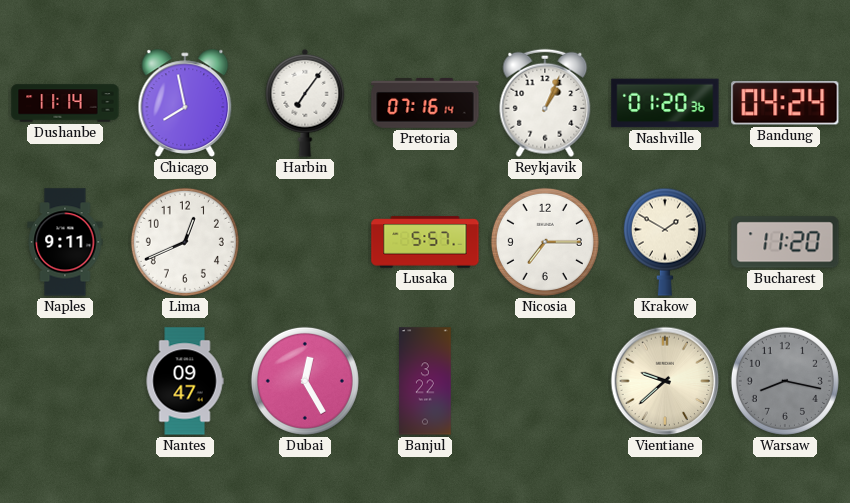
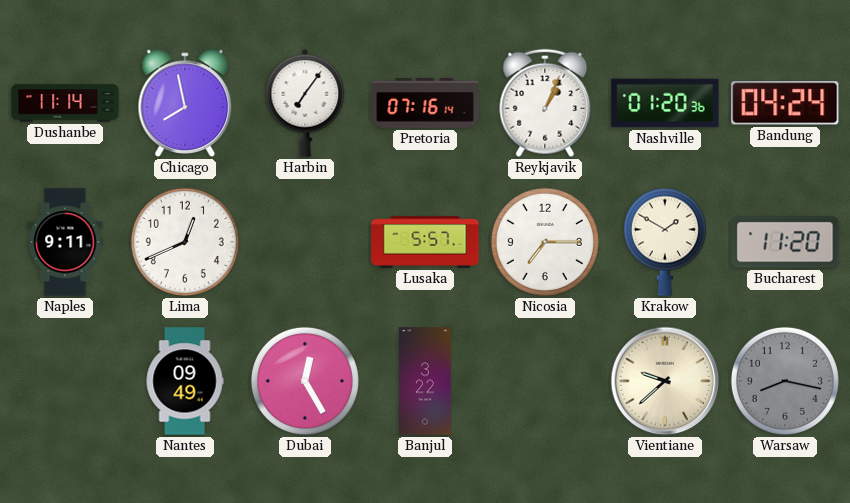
Nantes: 09:47 -> 09:49 (185, 381)
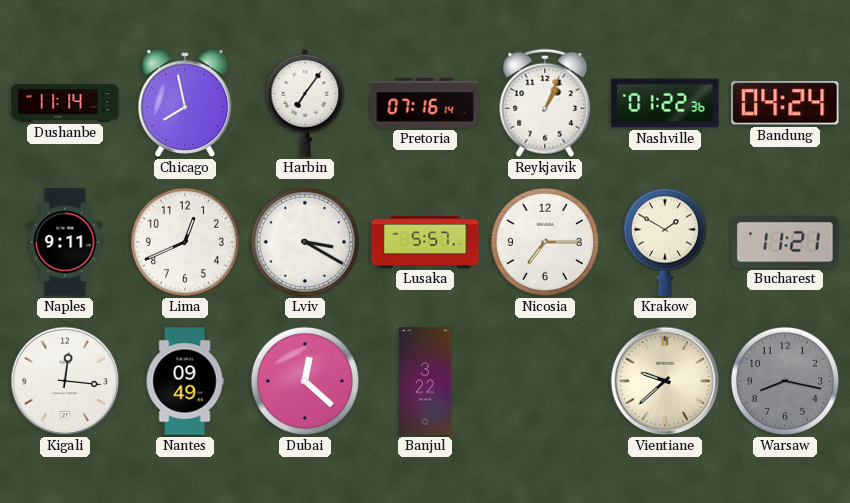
Nashville: 01:20 -> 01:22 (665, 103)
Lviv: none -> 3:20 (305, 242)
Bucharest: 11:20 -> 11:21 (785, 242)
Kigali: none -> 12:16 (65, 381)
Dubai: 12:25 -> 12:22 (305, 381)
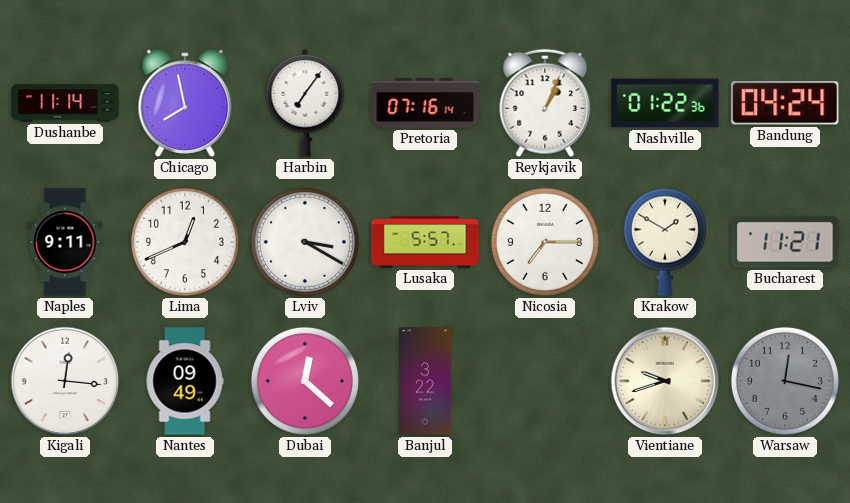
Vientiane: 9:38 -> 9:42 (665, 381)
Warsaw: 8:17 -> 12:17 (785, 381)
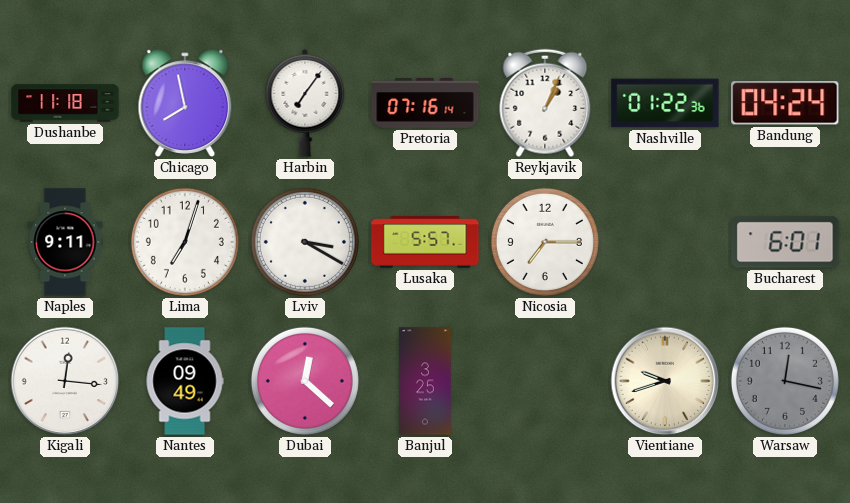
Dushanbe: 11:14 -> 11:18 (65, 103)
Lima: 12:41 -> 7:03 (185, 242)
Krakow: 1:50 -> none (665, 242)
Bucharest: 11:21 -> 6:01 (785, 242)
Banjul: 3:22 -> 3:25 (425, 381)
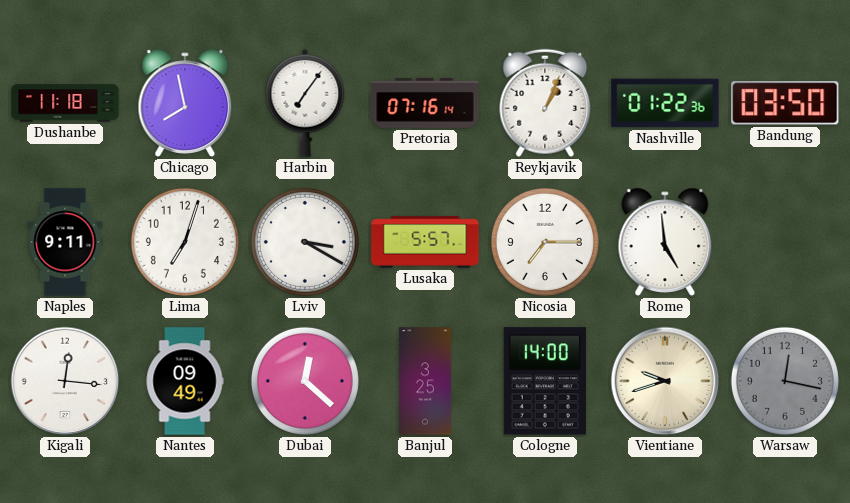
Bandung: 04:24 -> 03:50 (785, 103)
Rome: none -> 4:59 (665, 242)
Bucharest: 6:01 -> none (785, 242)
Cologne: none -> 14:00 (545, 381)
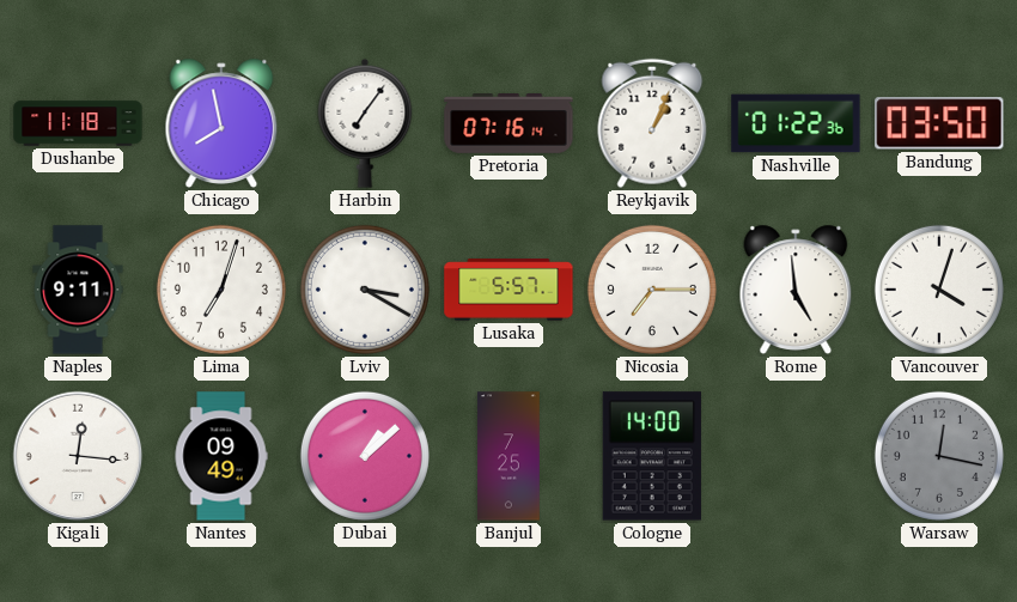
Vancouver: none -> 4:03 (939, 290)
Dubai: 12:22 -> 1:08 (365, 456)
Banjul: 3:25 -> 7:25 (508, 456)
Vientiane: 9:42 -> none (665, 381)
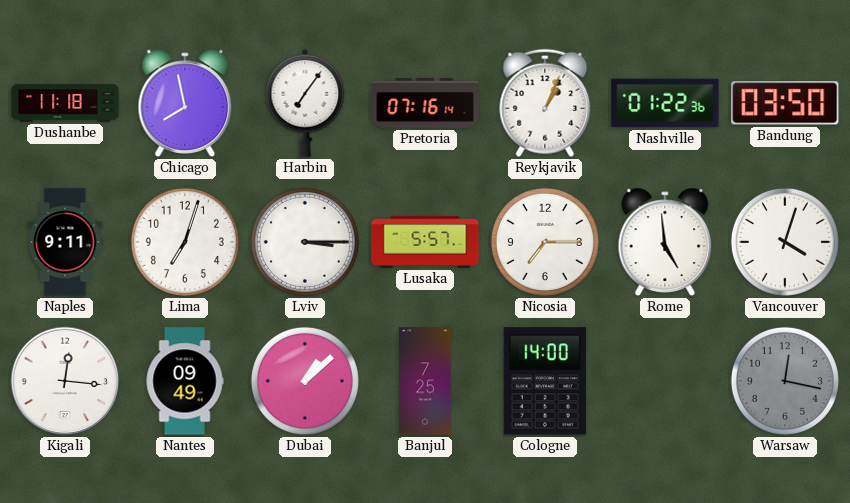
Lviv: 3:20 -> 3:15 (305, 242)
